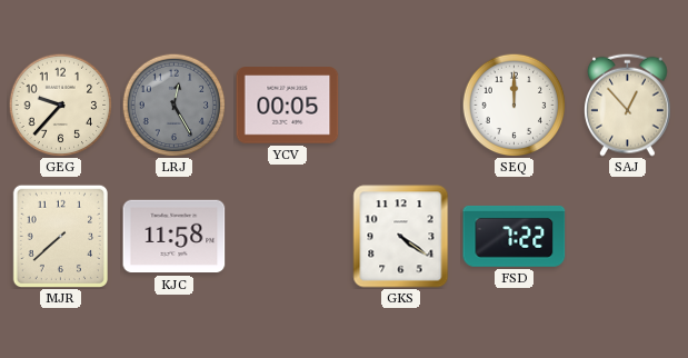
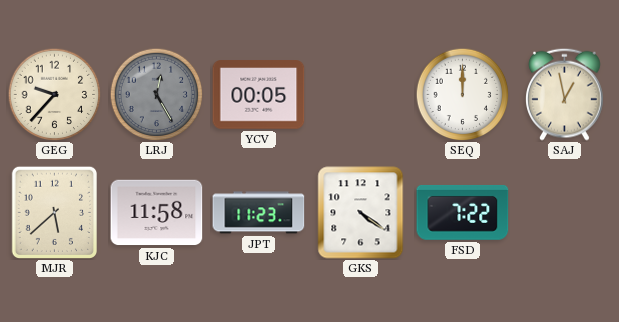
SAJ: 12:53 -> 12:58 (565, 94)
MJR: 7:38 -> 5:38 (54, 212)
JPT: none -> 11:23 (259, 213)
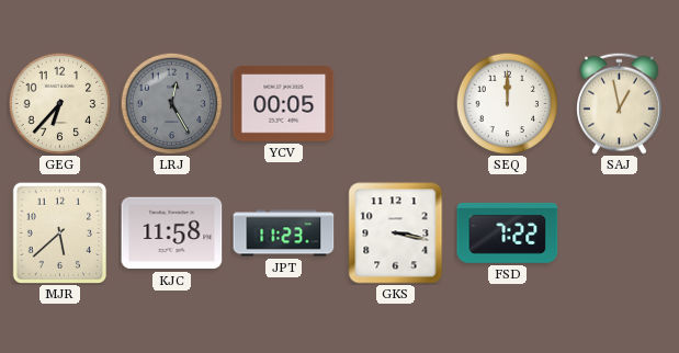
GEG: 9:37 -> 6:37 (59, 103)
GKS: 4:21 -> 3:17 (396, 234)
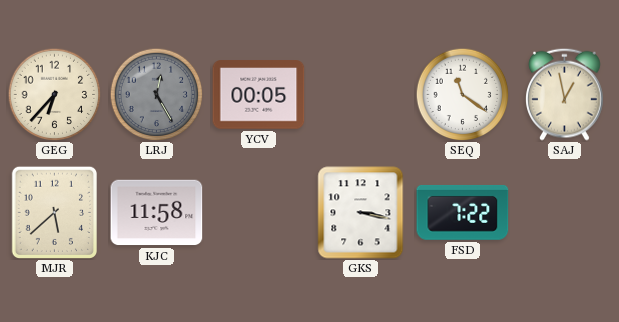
SEQ: 12:00 -> 11:21 (462, 94)
JPT: 11:23 -> none (284, 234)
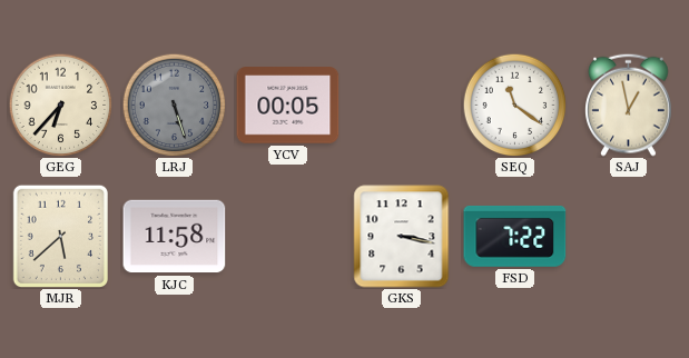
LRJ: 12:25 -> 5:27 (174, 105)
